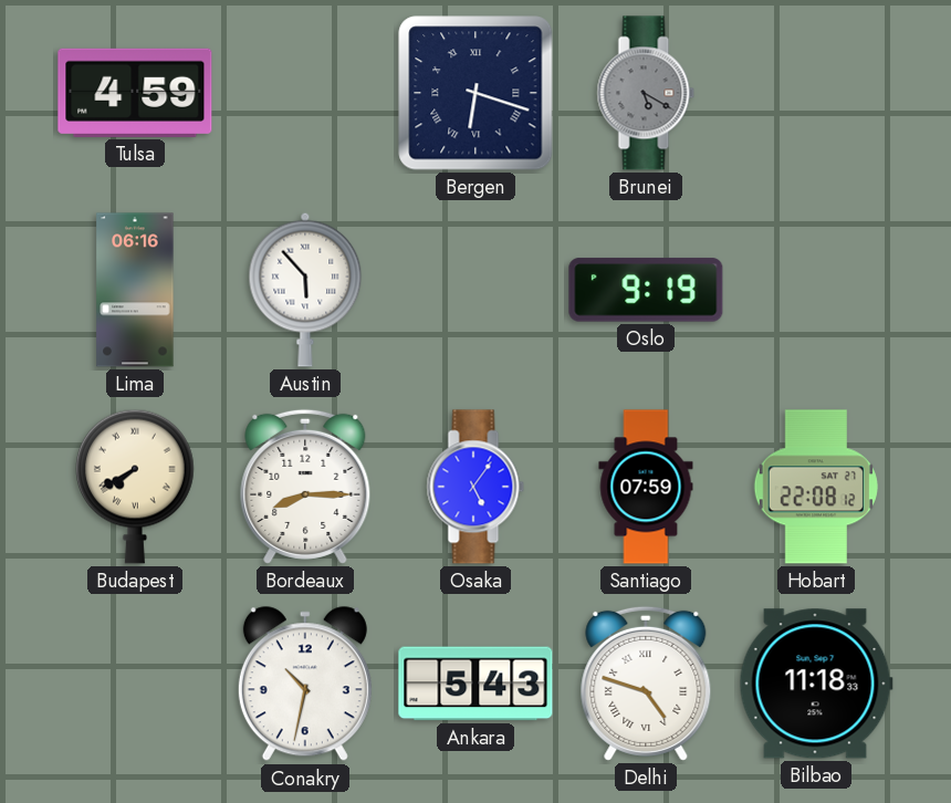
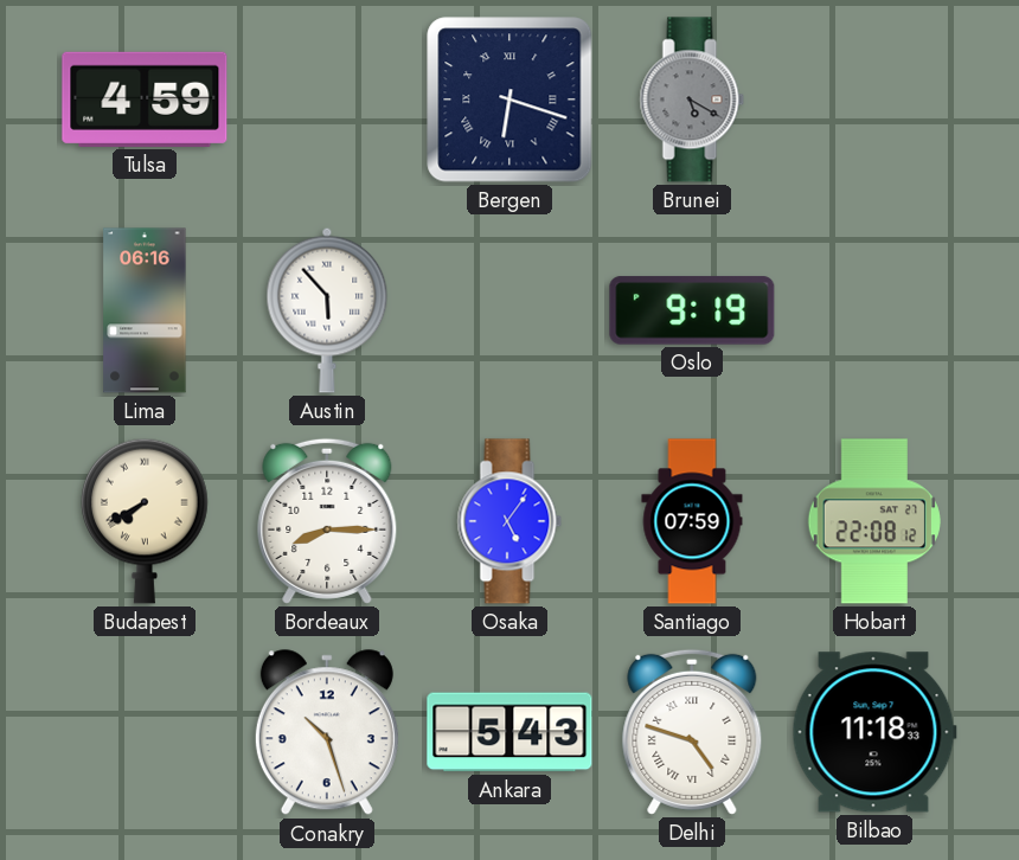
Conakry: 10:32 -> 10:27 (327, 733)
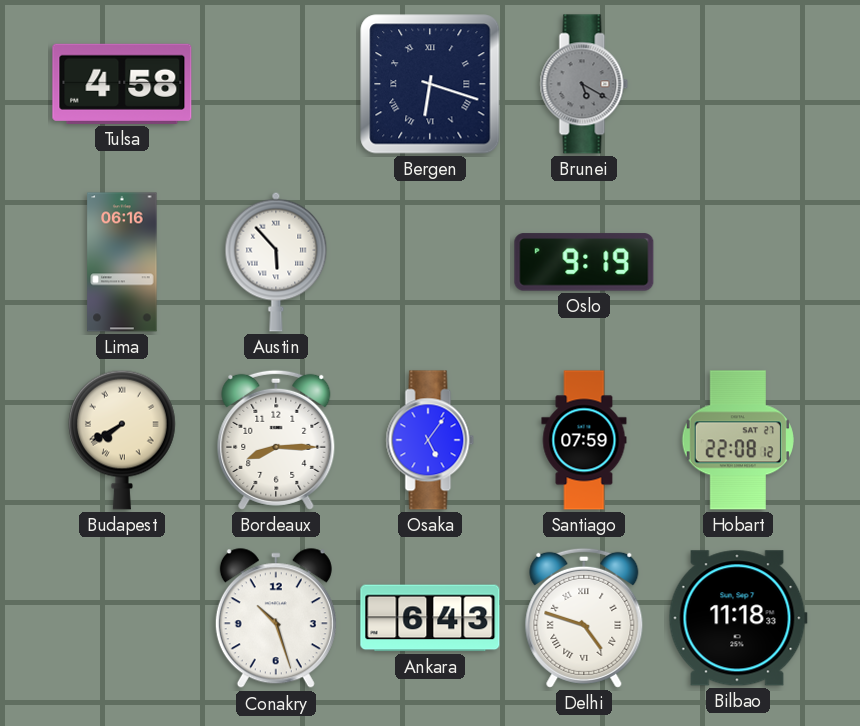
Tulsa: 4:59 -> 4:58 (122, 84)
Ankara: 5:43 -> 6:43 (430, 618)
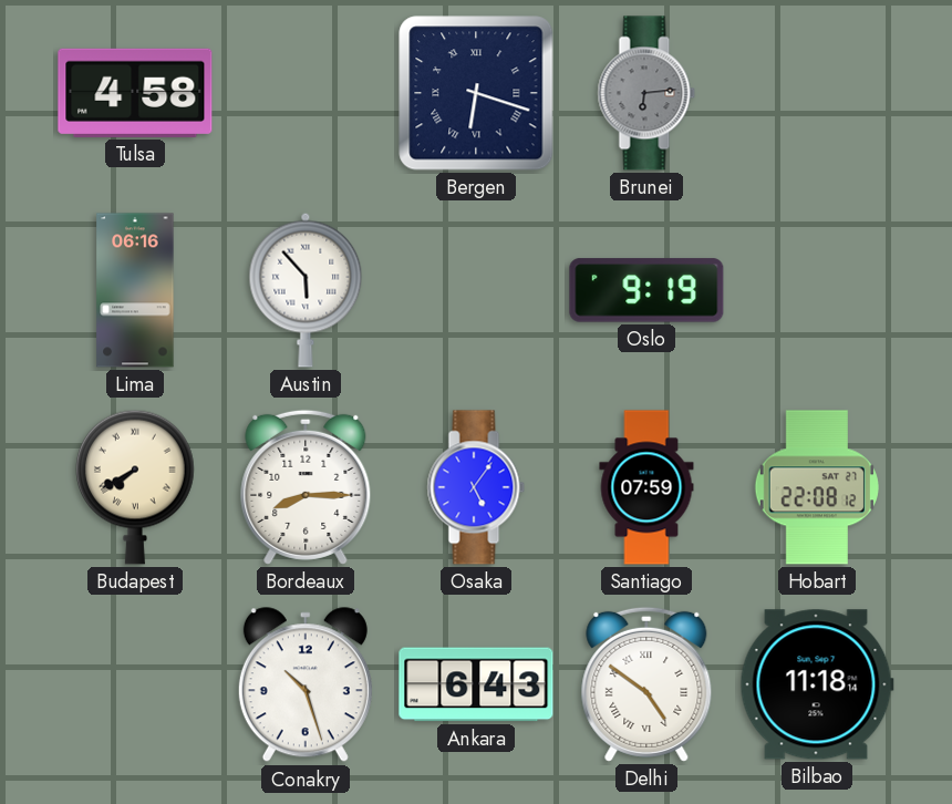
Brunei: 5:20 -> 6:14 (646, 93)
Delhi: 4:48 -> 4:51 (646, 684)
Bilbao: 11:18:33 -> 11:18:14 (817, 684)
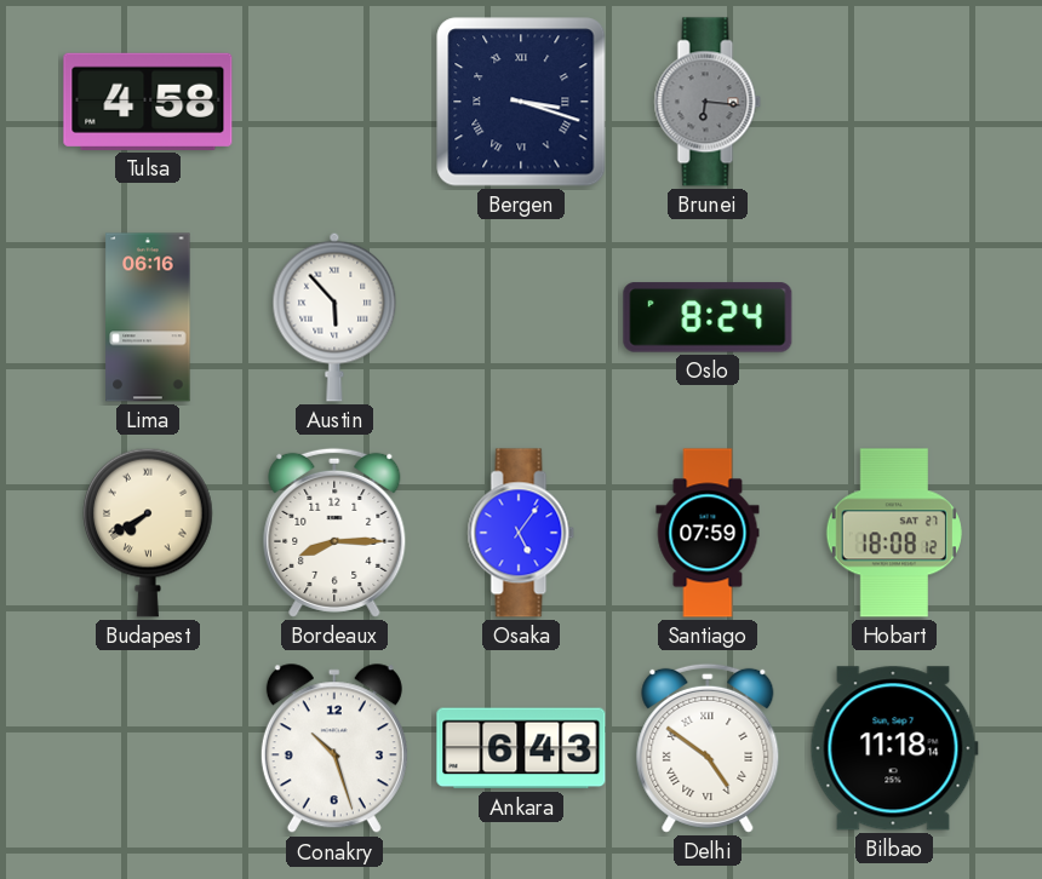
Bergen: 6:18 -> 3:18 (521, 102)
Brunei: 6:14 -> 6:16 (708, 102)
Oslo: 9:19 -> 8:24 (708, 317)
Hobart: 22:08 -> 18:08 (894, 533)
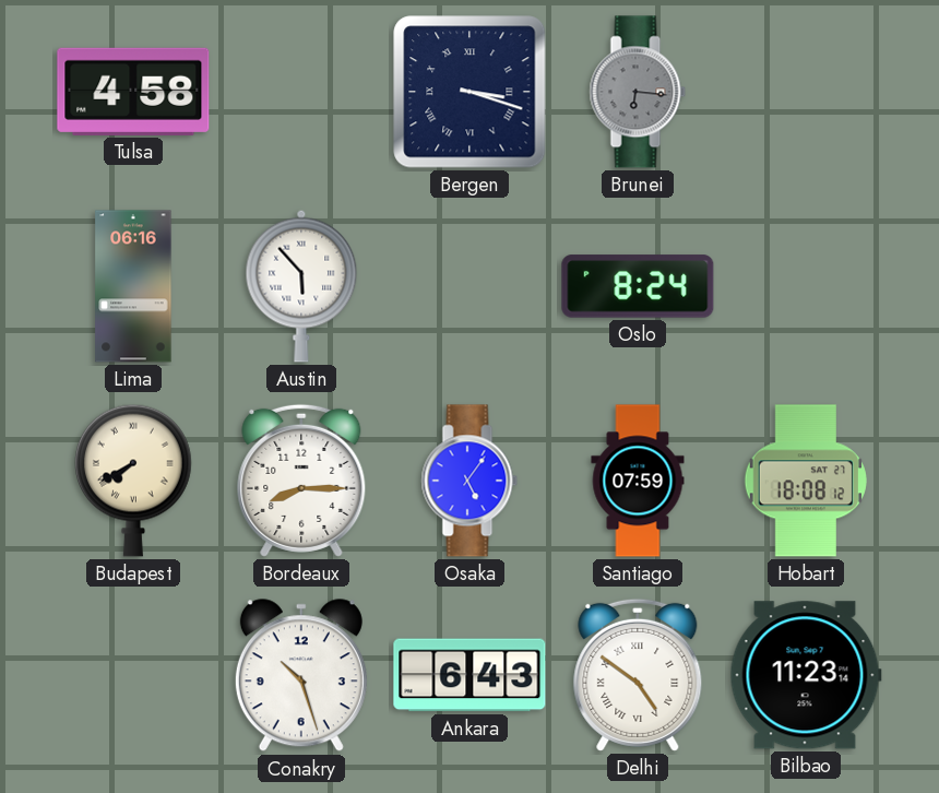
Bilbao: 11:18 -> 11:23 (806, 675)
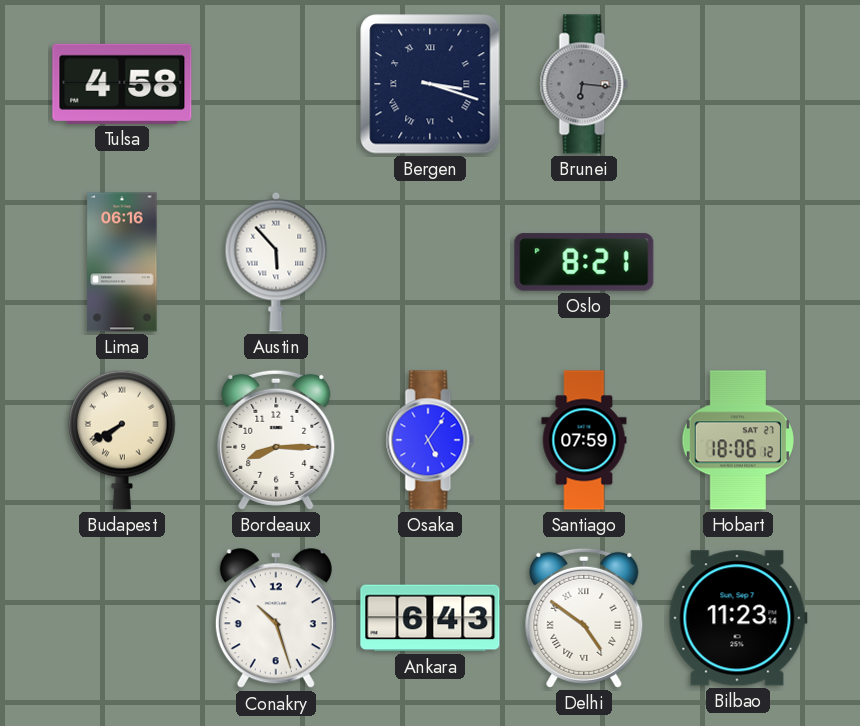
Oslo: 8:24 -> 8:21 (584, 262)
Hobart: 18:08 -> 18:06 (738, 440)
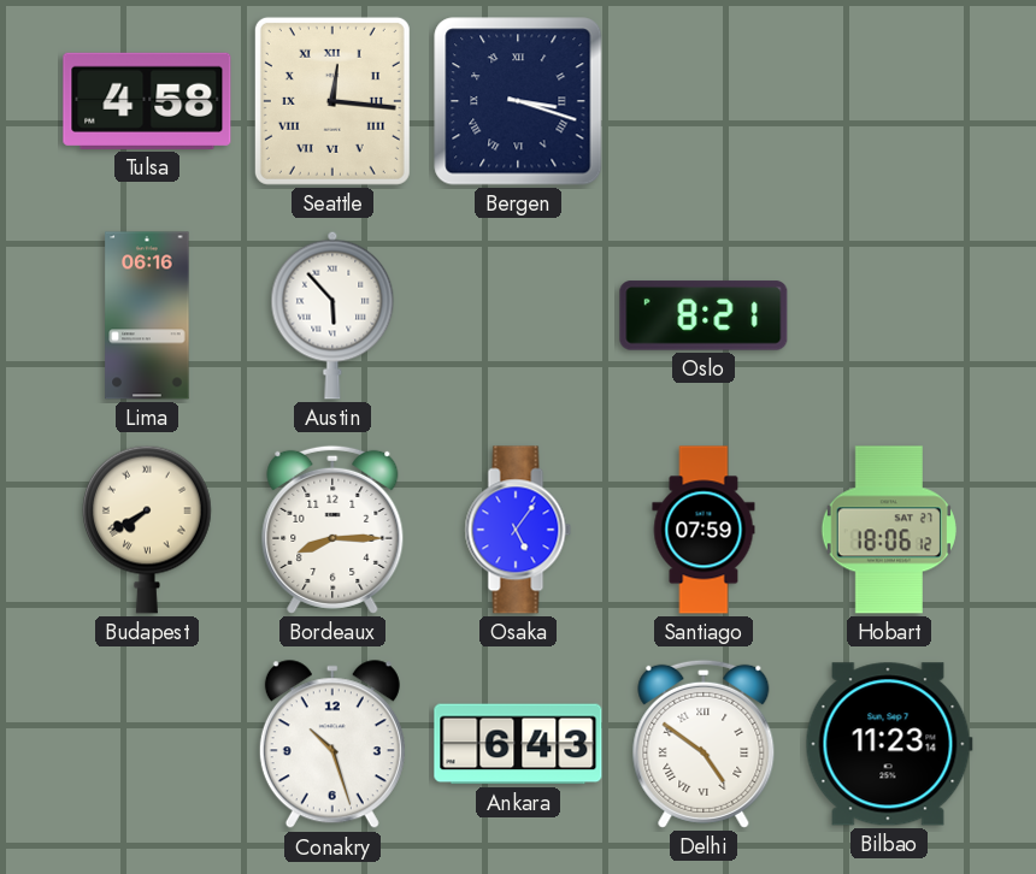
Seattle: none -> 12:16 (332, 101)
Brunei: 6:16 -> none (584, 84)
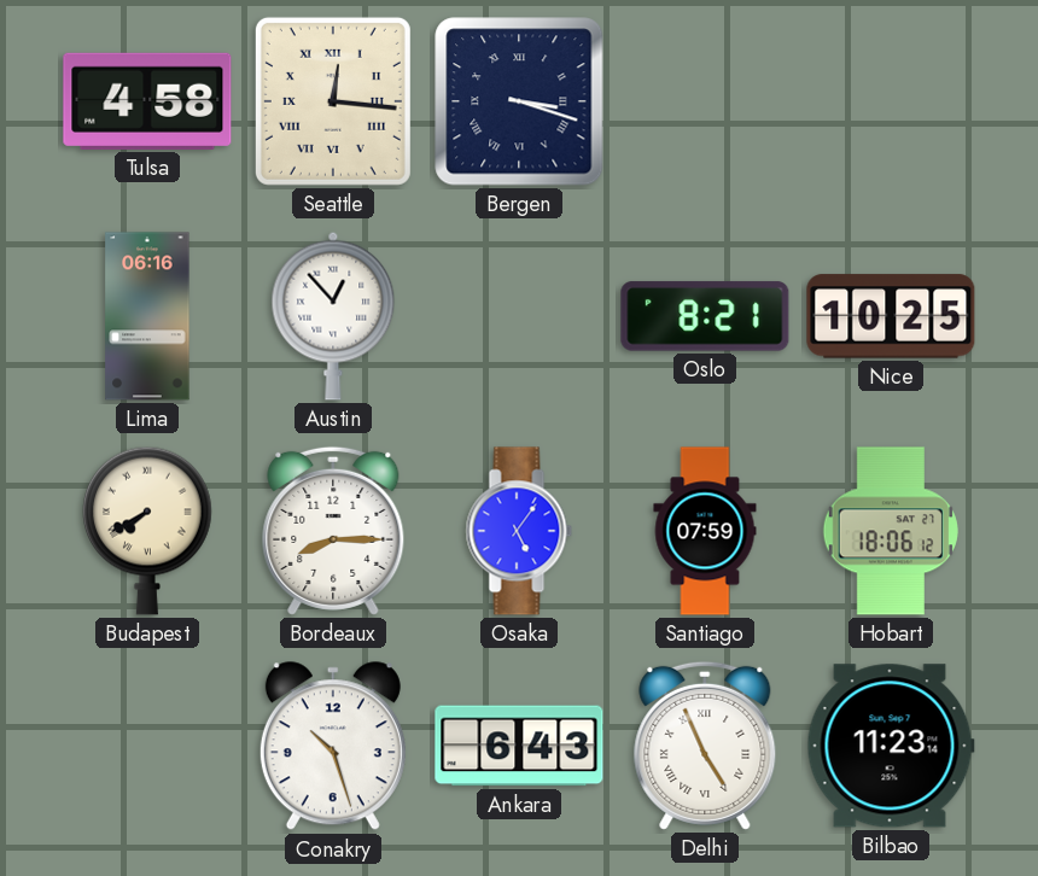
Austin: 5:53 -> 12:53 (333, 316)
Nice: none -> 10:25 (891, 316)
Delhi: 4:51 -> 4:56 (705, 746)
